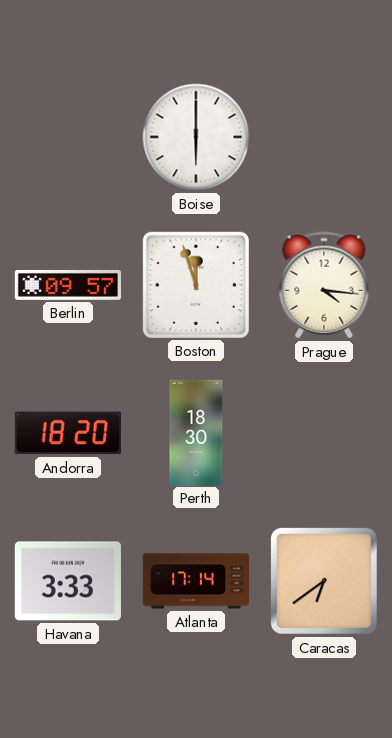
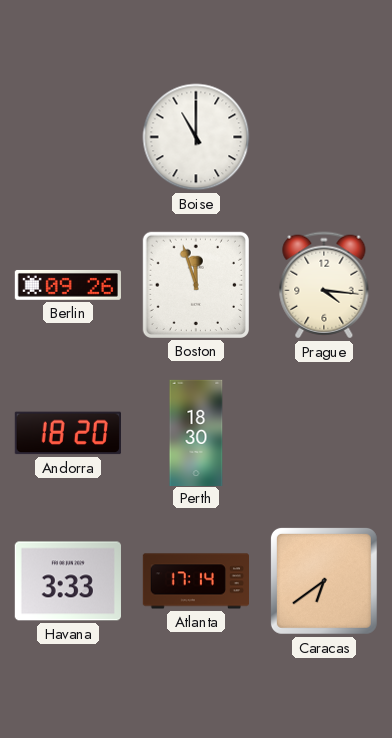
Boise: 6:00 -> 11:00 (196, 137)
Berlin: 09:57 -> 09:26 (67, 285)
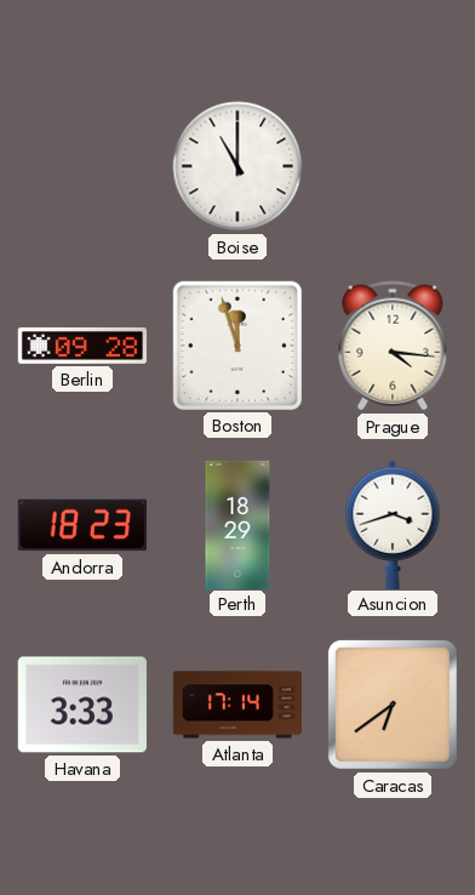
Berlin: 09:26 -> 09:28 (81, 346)
Andorra: 18:20 -> 18:23 (82, 525)
Perth: 18:30 -> 18:29 (237, 524)
Asuncion: none -> 3:42 (393, 524)
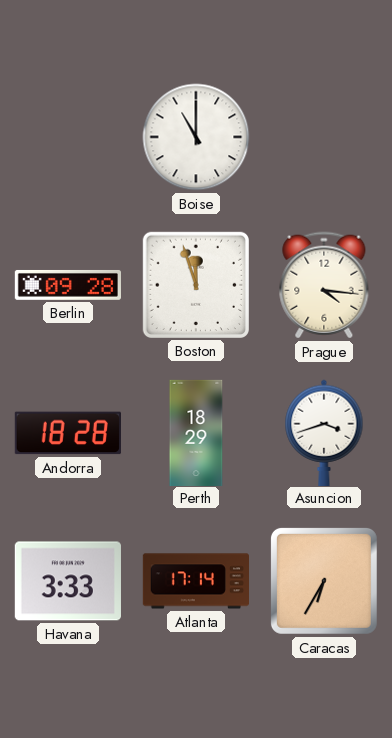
Andorra: 18:23 -> 18:28 (68, 433)
Caracas: 6:39 -> 6:35 (324, 581)
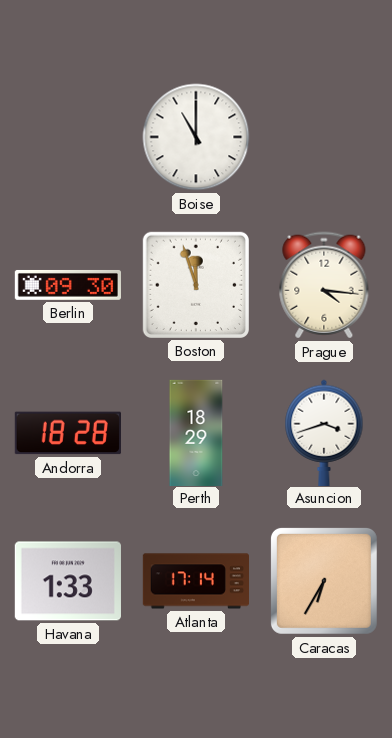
Berlin: 09:28 -> 09:30 (67, 285)
Havana: 3:33 -> 1:33 (68, 581)
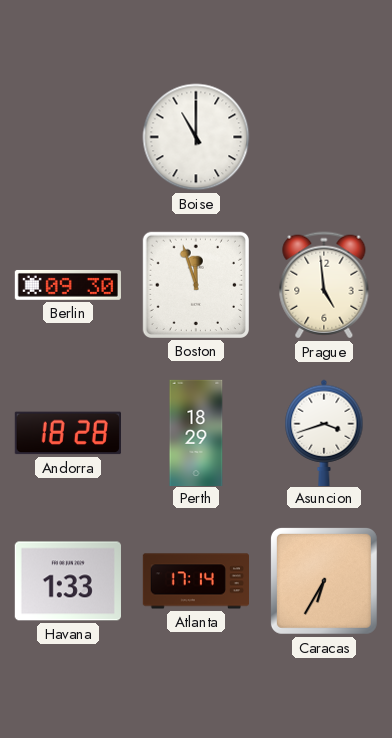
Prague: 4:16 -> 4:59 (324, 285)
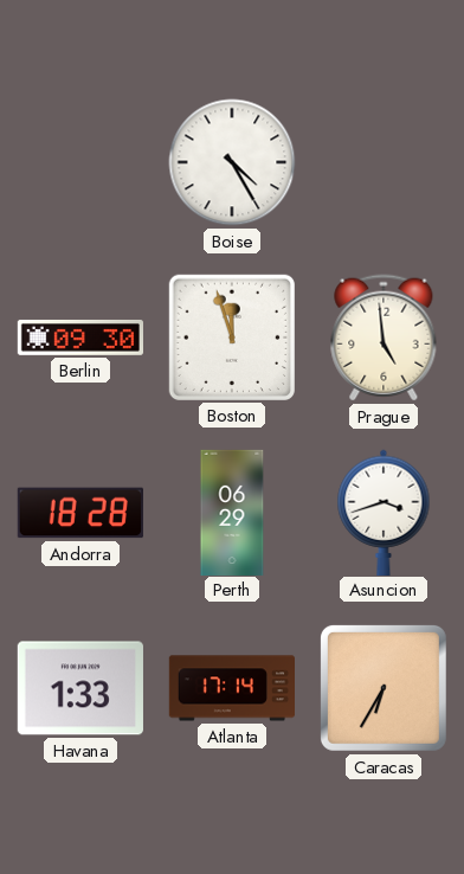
Boise: 11:00 -> 4:25 (232, 162)
Perth: 18:29 -> 06:29 (232, 512)
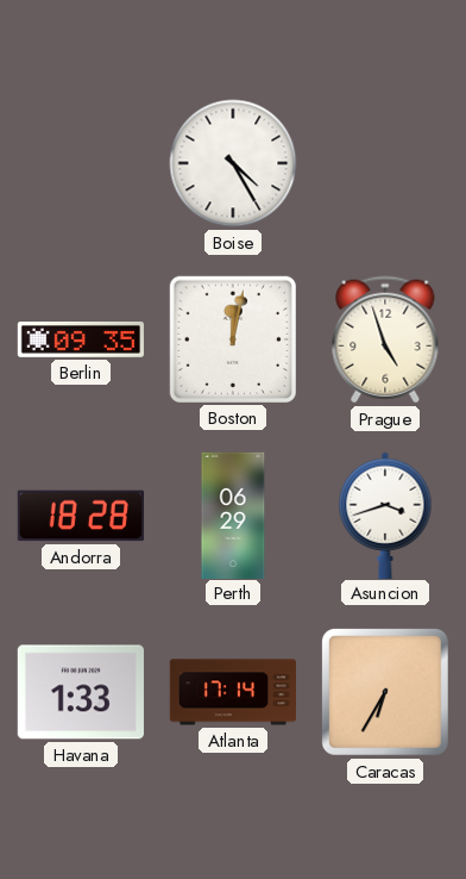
Berlin: 09:30 -> 09:35 (80, 339)
Boston: 11:57 -> 12:02 (233, 339)
Prague: 4:59 -> 4:57 (385, 339)
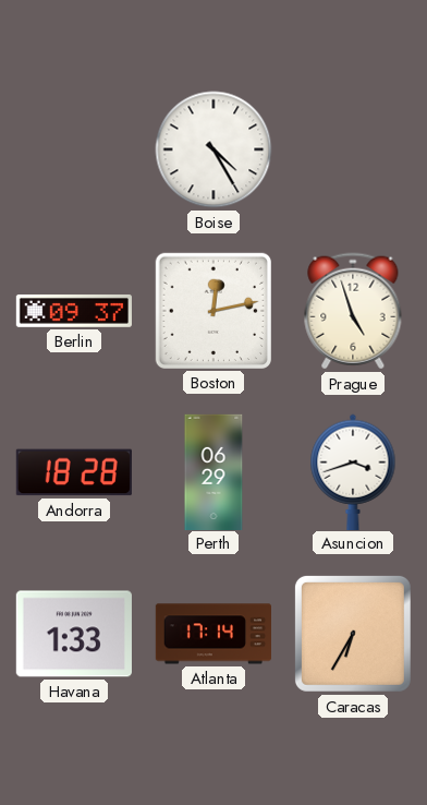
Berlin: 09:35 -> 09:37 (73, 311)
Boston: 12:02 -> 12:13 (213, 311)
